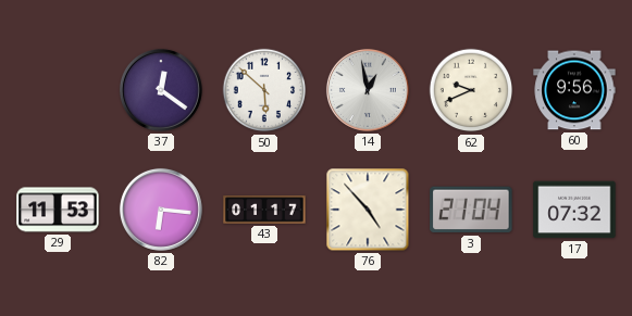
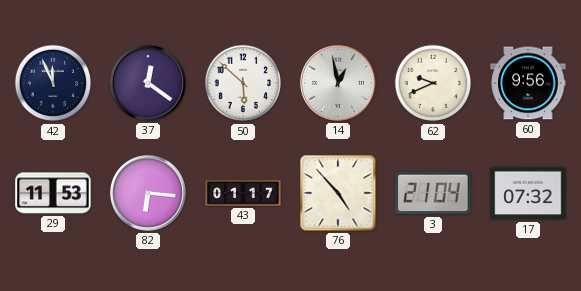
42: none -> 11:56 (53, 83)
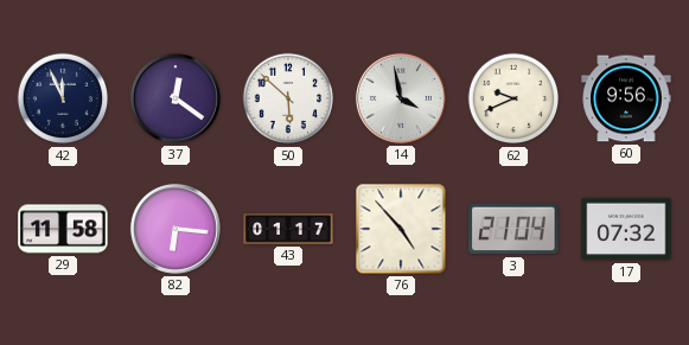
14: 12:58 -> 3:58 (401, 98)
29: 11:53 -> 11:58 (63, 229)
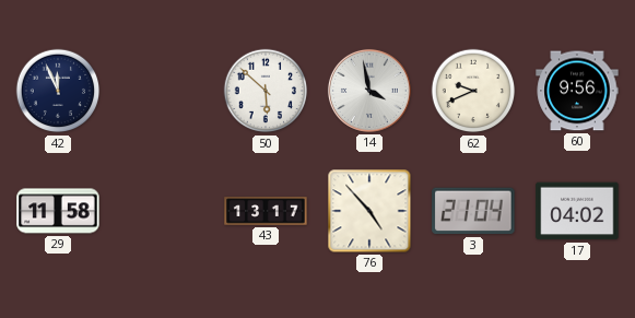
37: 12:21 -> none (176, 98)
82: 6:16 -> none (176, 229)
43: 01:17 -> 13:17 (266, 211)
17: 07:32 -> 04:02 (577, 211)
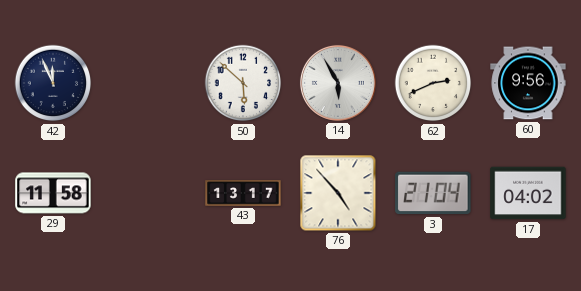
14: 3:58 -> 5:55 (338, 83)
62: 9:41 -> 2:41 (433, 83)
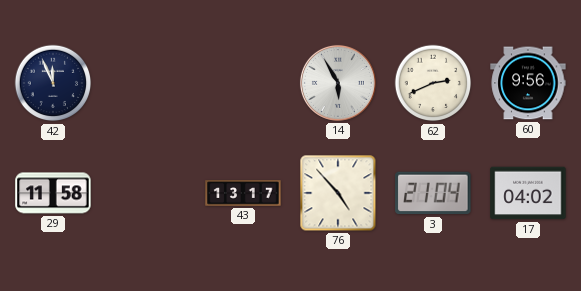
50: 5:52 -> none (243, 83)
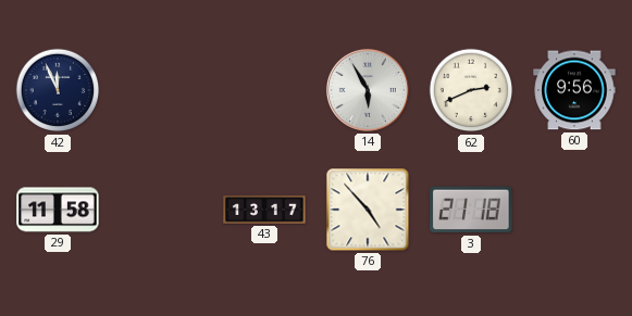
3: 21:04 -> 21:18 (471, 210)
17: 04:02 -> none (528, 193)
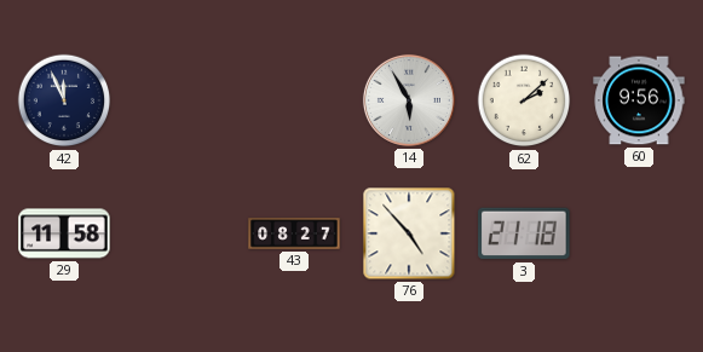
62: 2:41 -> 2:08 (524, 100)
43: 13:17 -> 08:27 (294, 233)
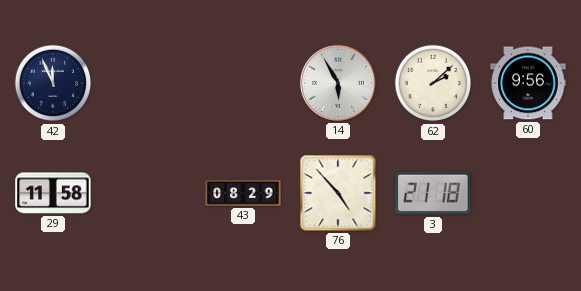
43: 08:27 -> 08:29 (243, 193)
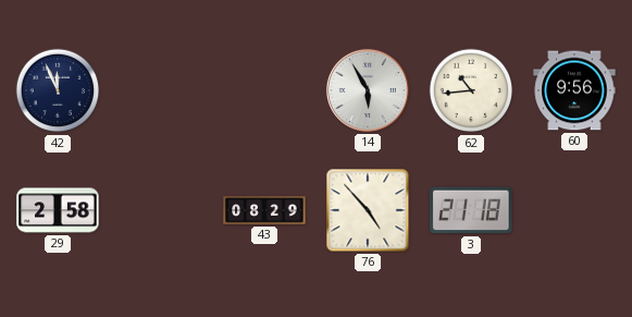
62: 2:08 -> 10:44 (471, 90)
29: 11:58 -> 2:58 (58, 210)
